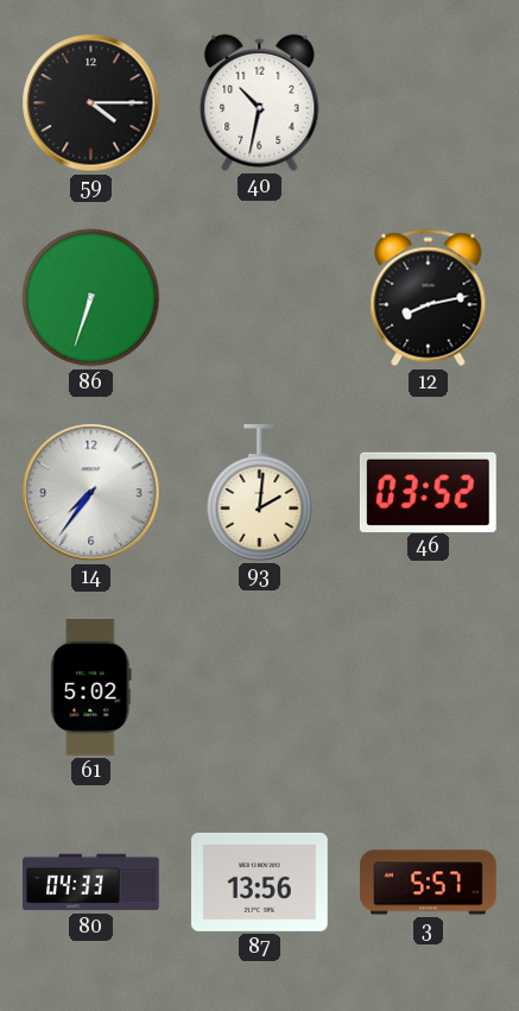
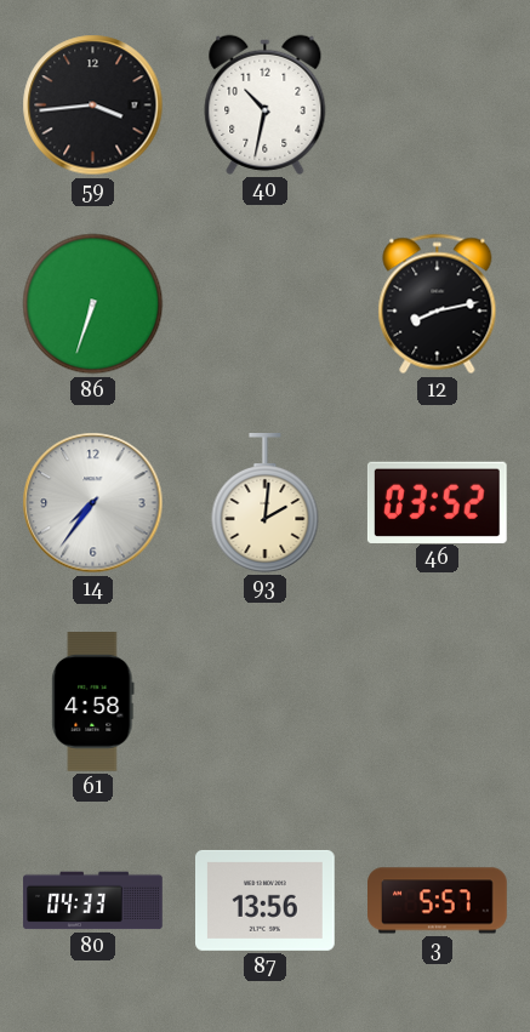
59: 4:15 -> 3:44 (93, 106)
61: 5:02 -> 4:58 (93, 702)
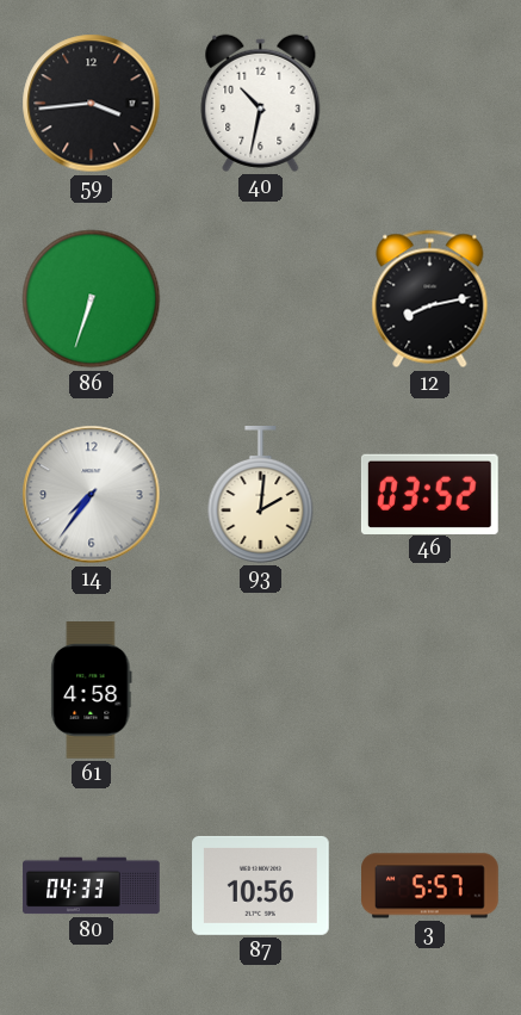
87: 13:56 -> 10:56 (261, 885)
